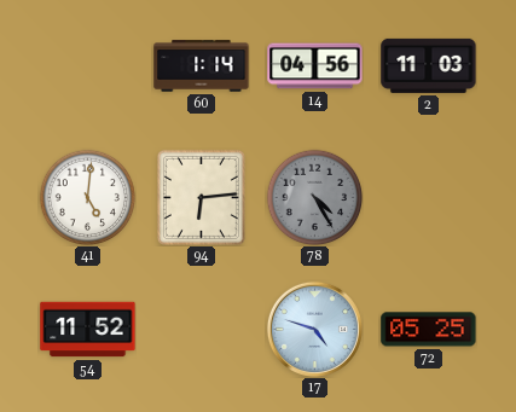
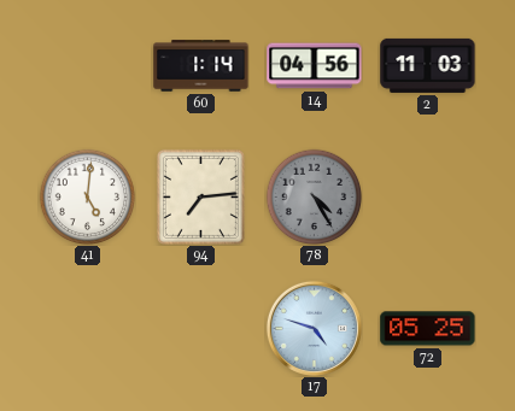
94: 6:14 -> 7:14 (200, 196)
54: 11:52 -> none (88, 330)
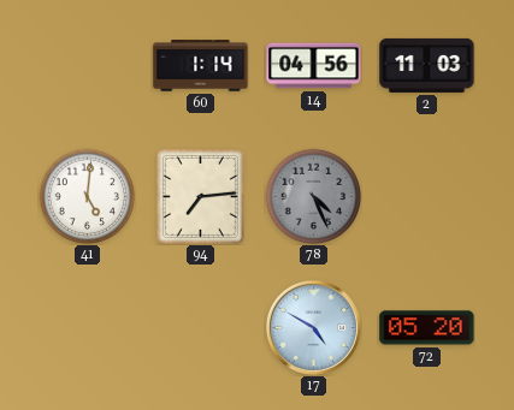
78: 4:25 -> 4:26 (313, 196)
17: 4:48 -> 4:50 (313, 327)
72: 05:25 -> 05:20 (427, 328)
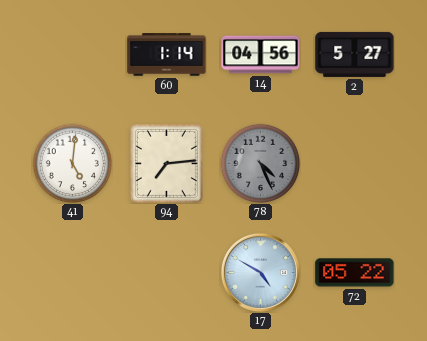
2: 11:03 -> 5:27 (355, 54)
72: 05:20 -> 05:22 (355, 273)
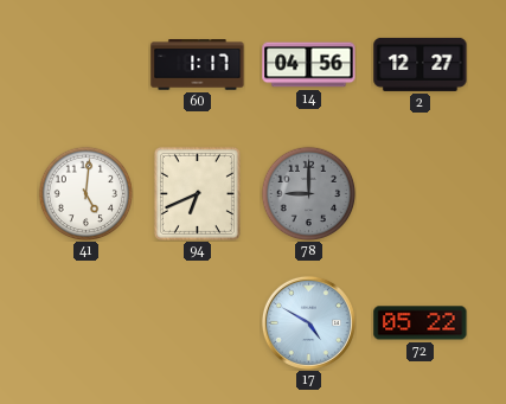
60: 1:14 -> 1:17 (198, 65)
2: 5:27 -> 12:27 (421, 64)
94: 7:14 -> 6:41 (197, 193)
78: 4:26 -> 9:00 (308, 193)
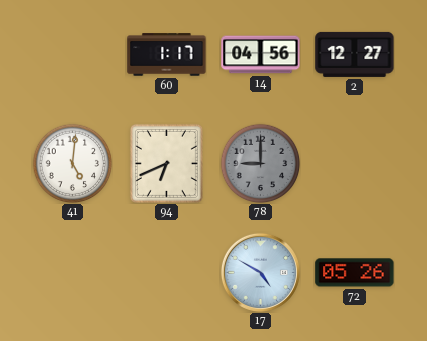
72: 05:22 -> 05:26 (355, 273)
